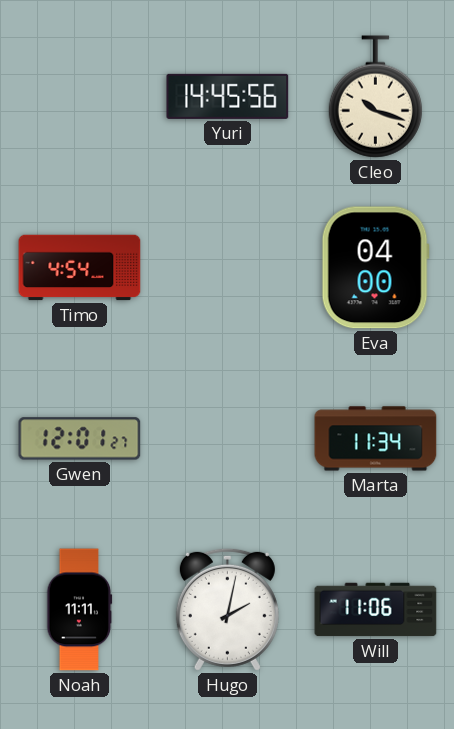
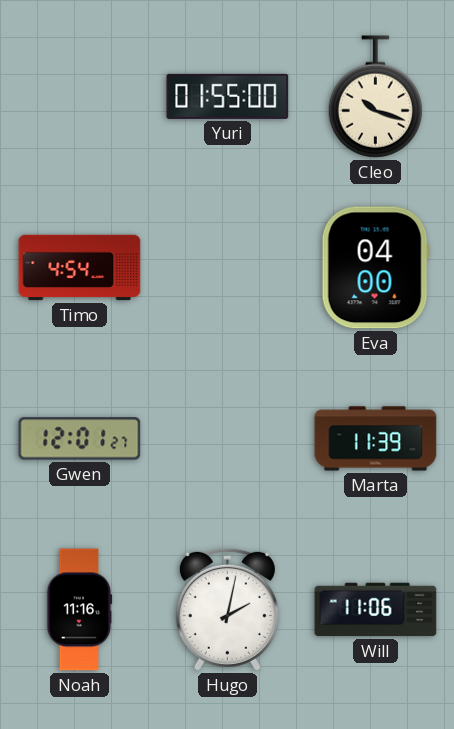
Yuri: 14:45 -> 01:55 (228, 96)
Marta: 11:34 -> 11:39 (376, 439)
Noah: 11:11 -> 11:16 (80, 610)
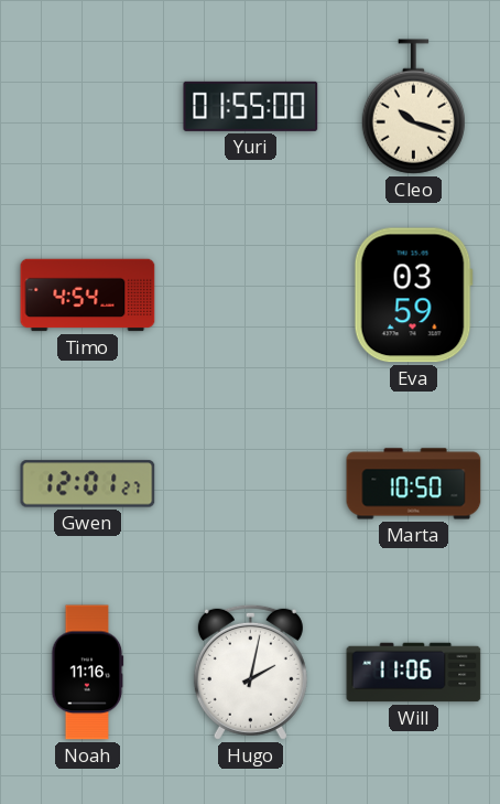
Eva: 04:00 -> 03:59 (413, 296)
Marta: 11:39 -> 10:50 (414, 484)
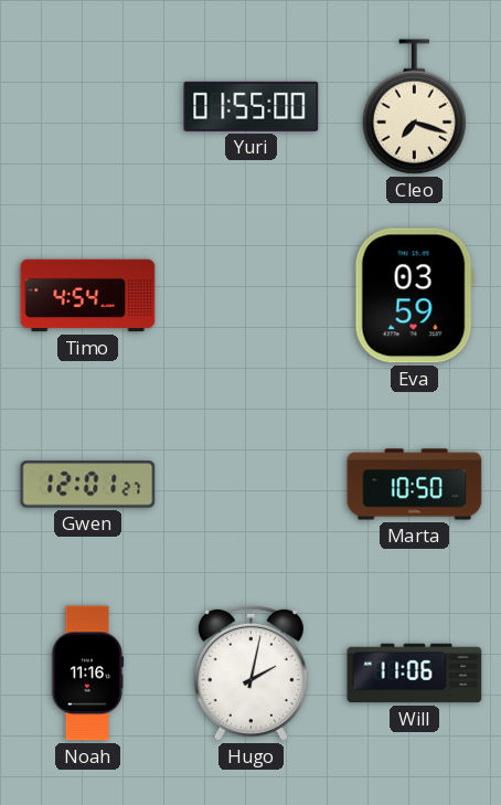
Cleo: 10:18 -> 7:18 (414, 107)
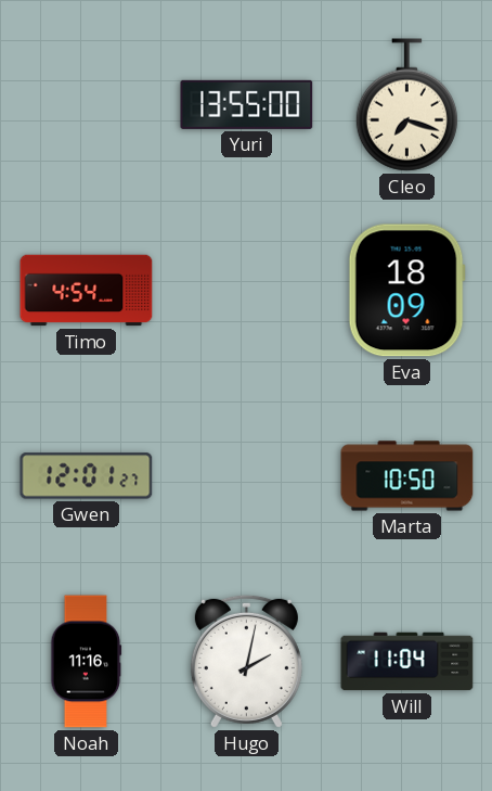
Yuri: 01:55 -> 13:55 (247, 104)
Eva: 03:59 -> 18:09 (406, 291)
Will: 11:06 -> 11:04 (407, 662)
